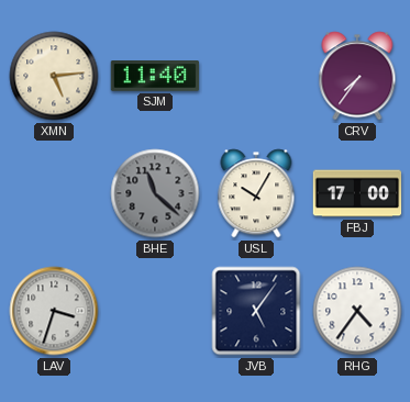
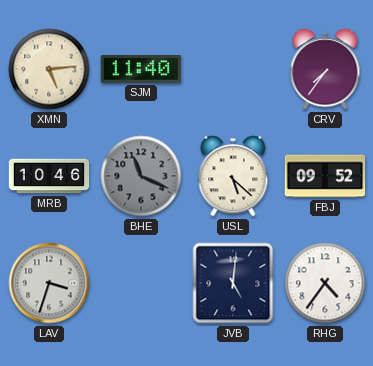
MRB: none -> 10:46 (49, 176)
BHE: 11:22 -> 11:19 (141, 176)
USL: 10:05 -> 5:22 (233, 176)
FBJ: 17:00 -> 09:52 (325, 176)
JVB: 5:06 -> 5:01 (233, 283)
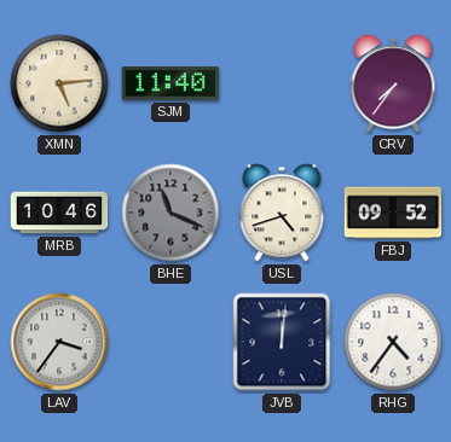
USL: 5:22 -> 4:42 (282, 213)
LAV: 3:33 -> 3:36 (59, 342)
JVB: 5:01 -> 12:01 (282, 342)
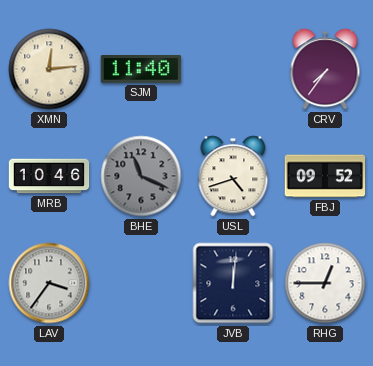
XMN: 5:14 -> 12:14 (49, 69)
RHG: 4:36 -> 12:45 (325, 283)
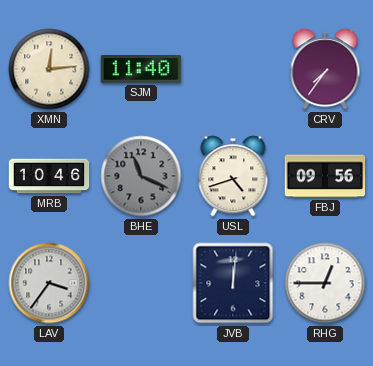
FBJ: 09:52 -> 09:56 (325, 176)
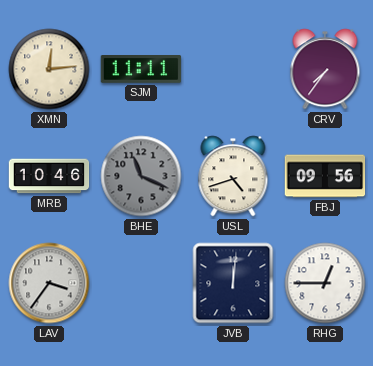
SJM: 11:40 -> 11:11 (141, 70)
